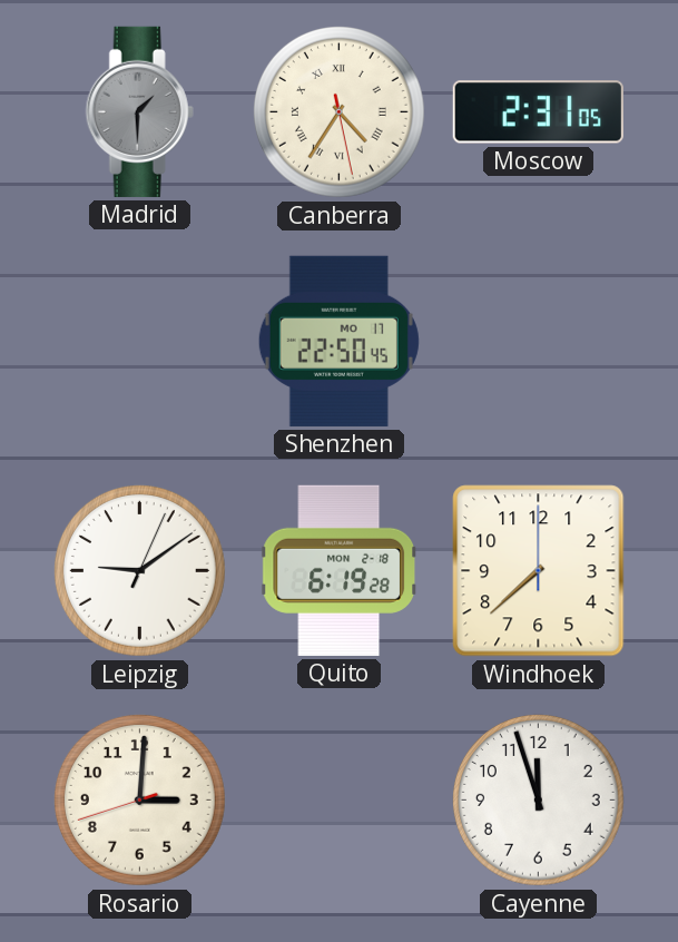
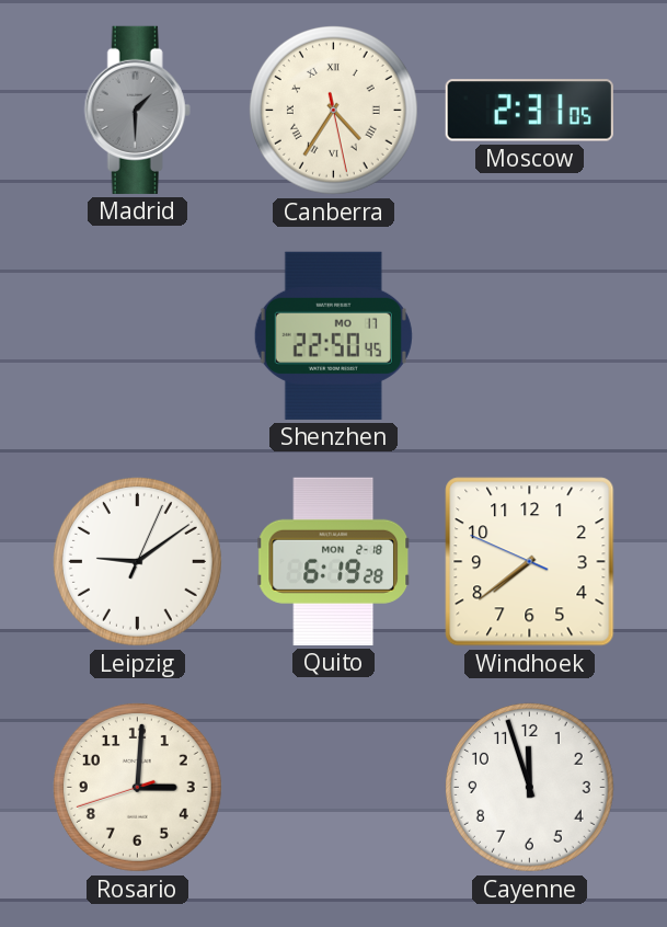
Windhoek: 7:38:00 -> 7:38:49 (530, 562)
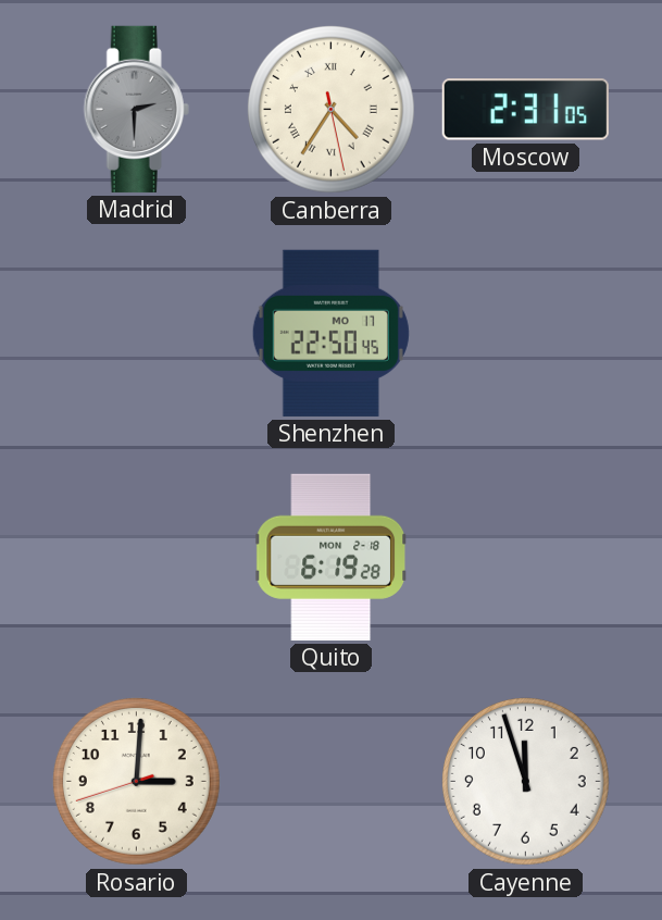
Madrid: 1:30 -> 2:30 (136, 109)
Leipzig: 9:09 -> none (137, 561)
Windhoek: 7:38 -> none (530, 562)
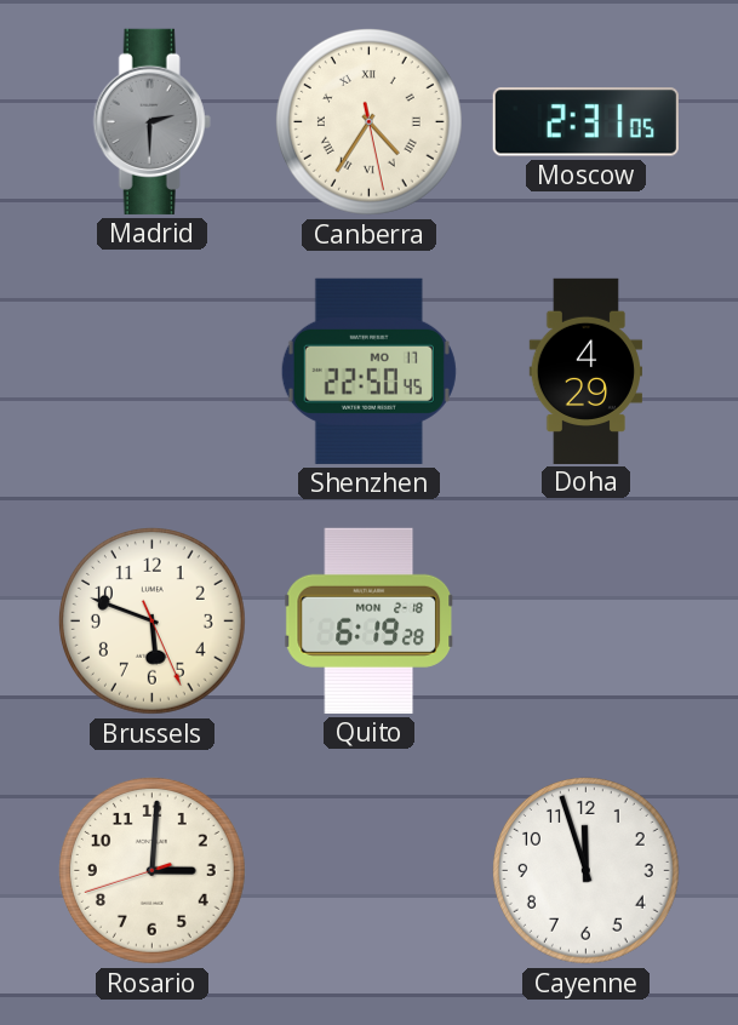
Doha: none -> 4:29 (585, 371)
Brussels: none -> 5:48 (151, 620)
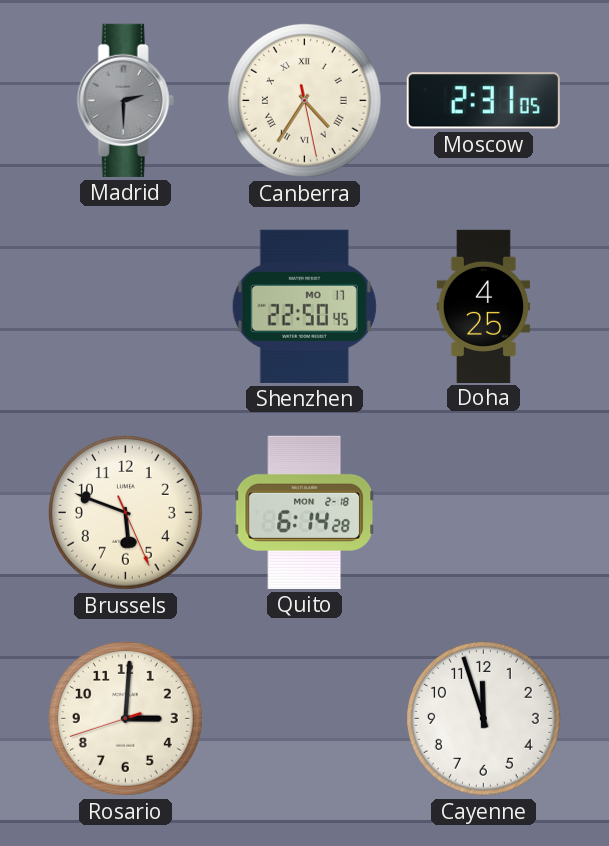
Doha: 4:29 -> 4:25 (483, 306)
Quito: 6:19 -> 6:14 (304, 512)
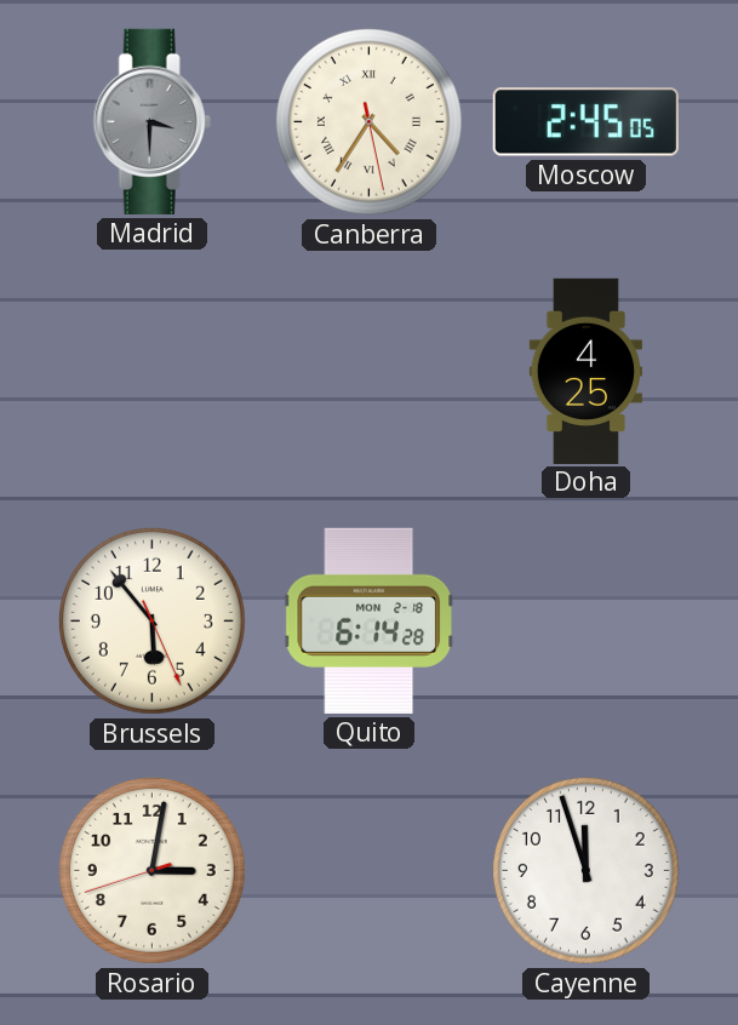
Madrid: 2:30 -> 3:30 (151, 121)
Moscow: 2:31 -> 2:45 (585, 122)
Shenzhen: 22:50 -> none (304, 306)
Brussels: 5:48 -> 5:53 (151, 620)
Rosario: 3:00 -> 3:01 (151, 870)
